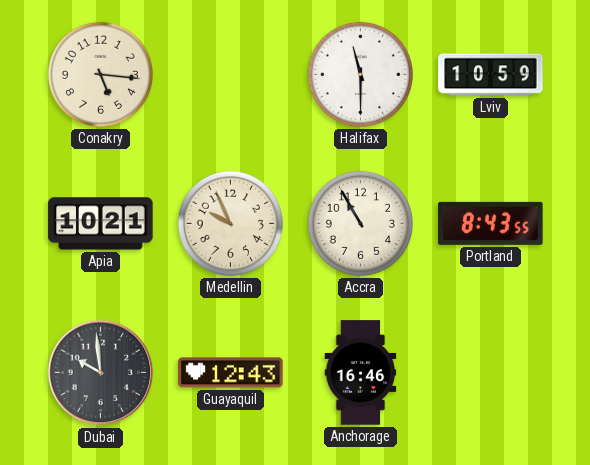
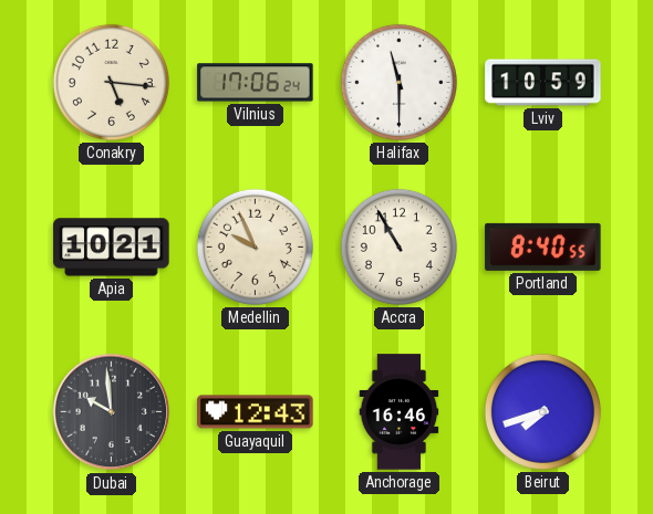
Vilnius: none -> 17:06 (256, 83)
Portland: 8:43 -> 8:40 (543, 246)
Beirut: none -> 7:42 (542, 411)
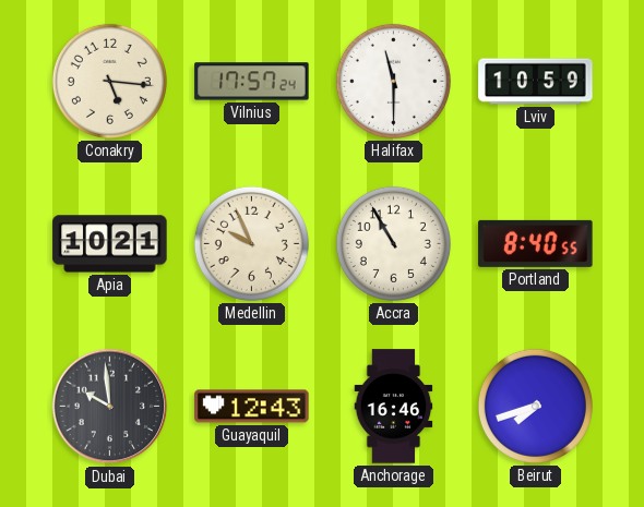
Vilnius: 17:06 -> 17:57 (252, 82)
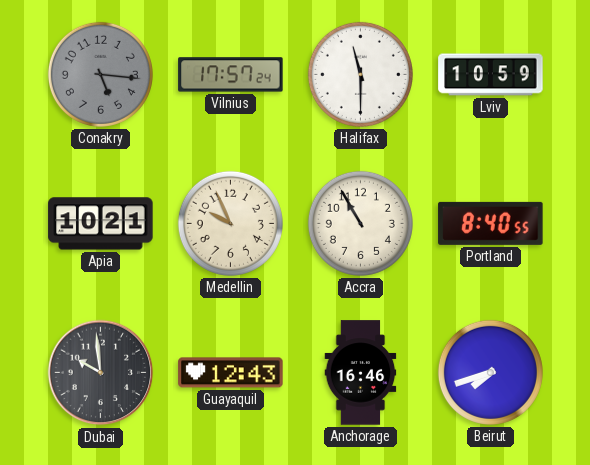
Conakry dial: cream -> grey (100, 74)
